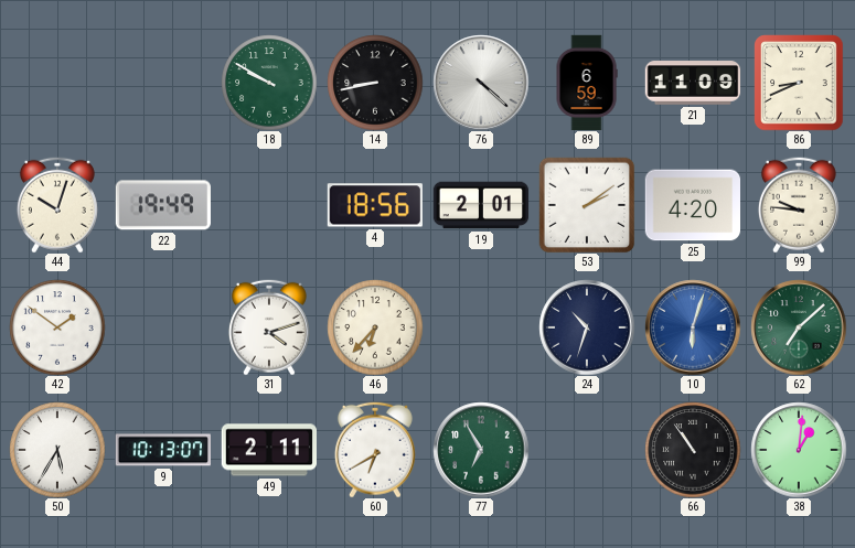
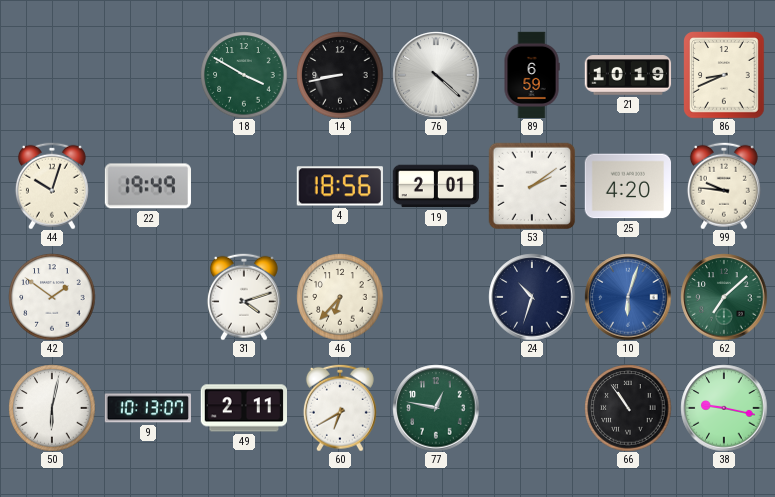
18: 9:50 -> 3:50 (244, 75)
21: 11:09 -> 10:19 (628, 75)
50: 5:35 -> 6:02 (52, 408)
77: 6:55 -> 12:47 (436, 408)
38: 1:01 -> 9:17 (724, 408)
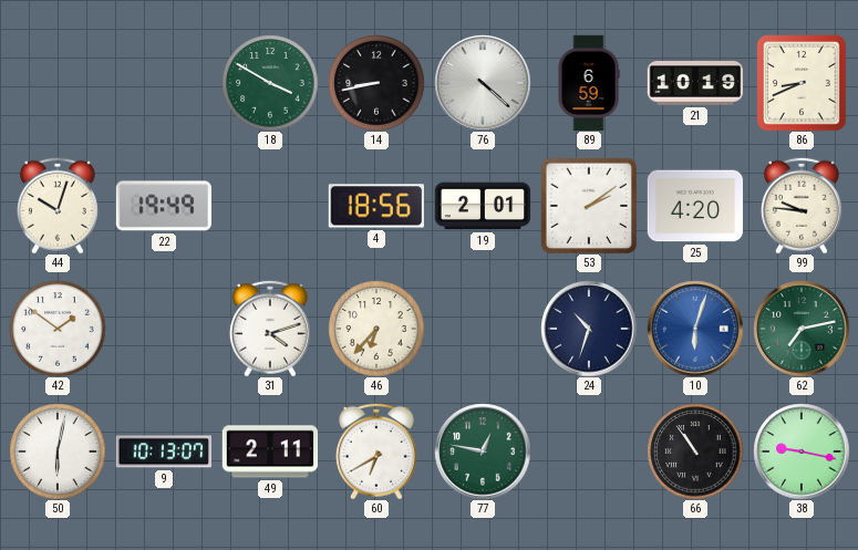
62: 7:08 -> 7:13 (802, 329)
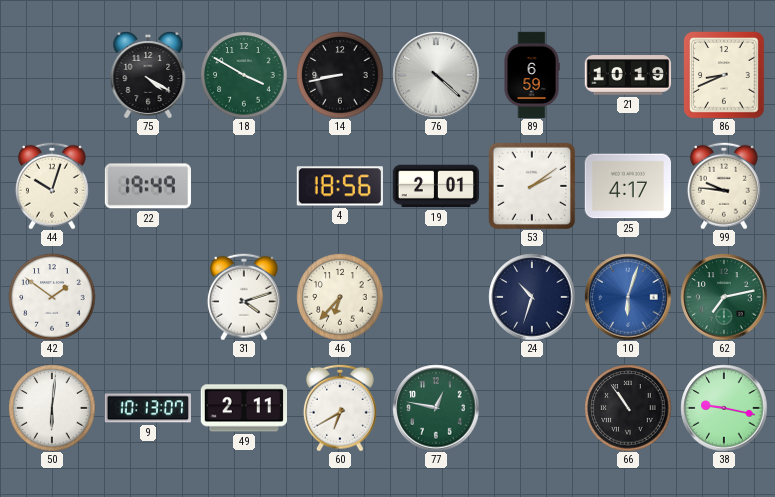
75: none -> 4:20 (148, 75)
25: 4:20 -> 4:17 (627, 186)
50: 6:02 -> 6:01 (52, 408)
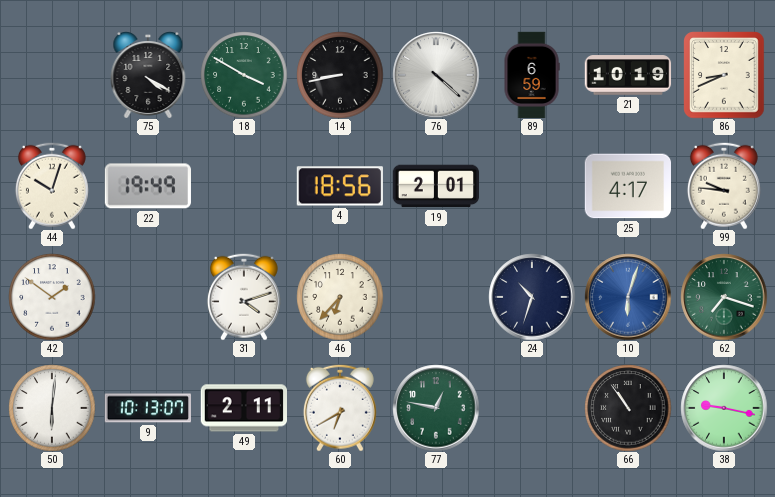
53: 2:09 -> none (532, 186)
62: 7:13 -> 7:18 (724, 297)
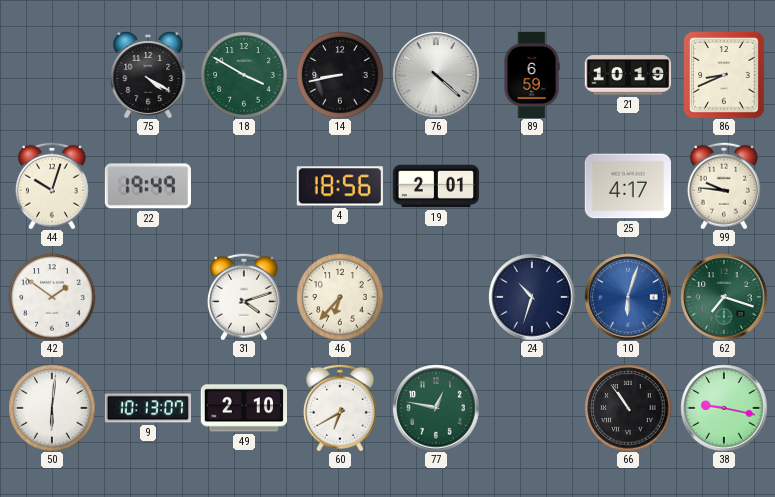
49: 2:11 -> 2:10 (243, 408)
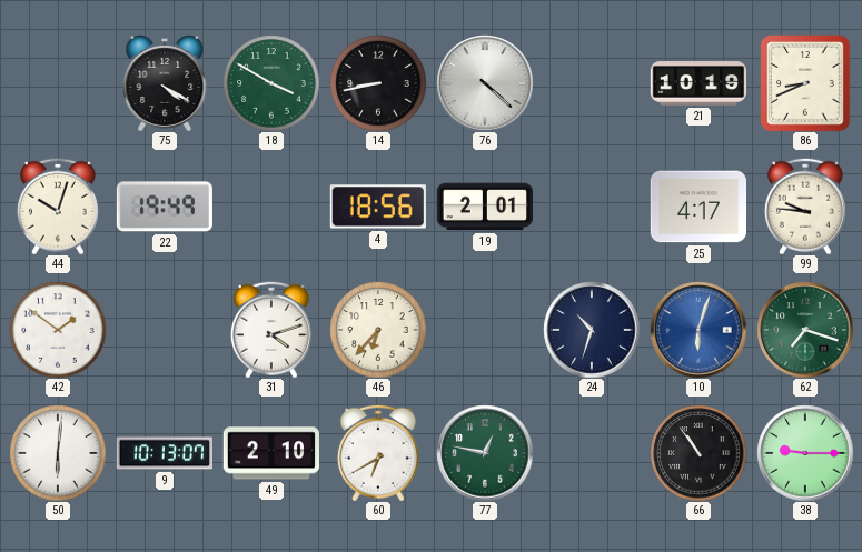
89: 6:59 -> none (532, 75)
38: 9:17 -> 9:15 (805, 453)
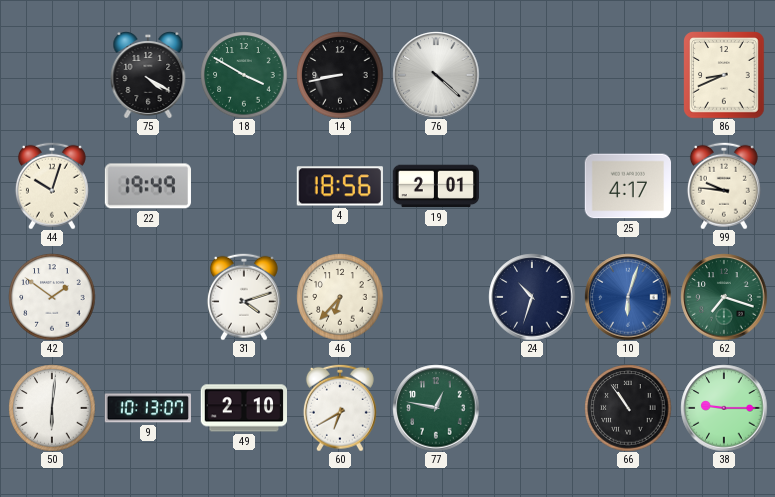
21: 10:19 -> none (698, 83)
